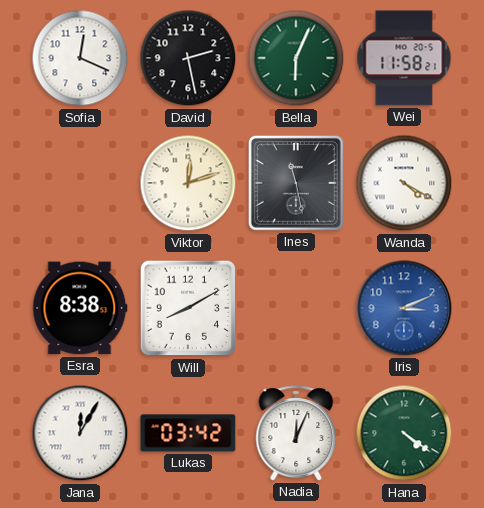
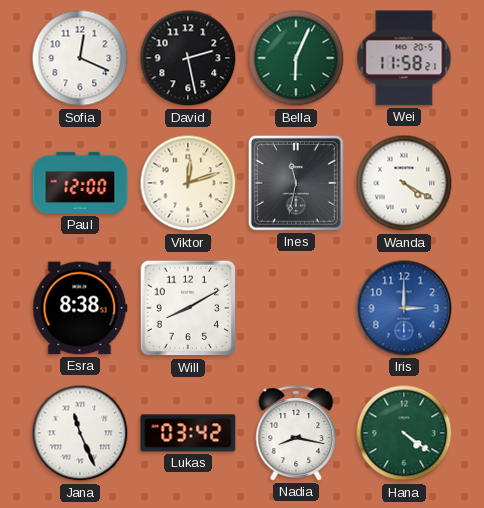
Paul: none -> 12:00 (80, 183)
Ines: 11:28 -> 11:32 (296, 183)
Iris: 3:11 -> 3:00 (404, 308)
Jana: 12:05 -> 11:26 (80, 433)
Nadia: 12:04 -> 8:17 (296, 433)
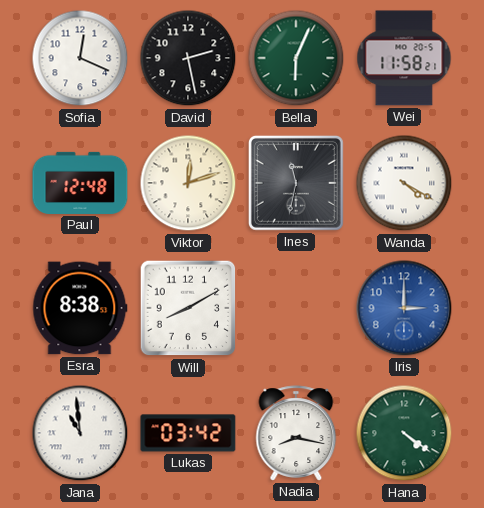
Paul: 12:00 -> 12:48 (80, 183)
Jana: 11:26 -> 10:59 (80, 433)
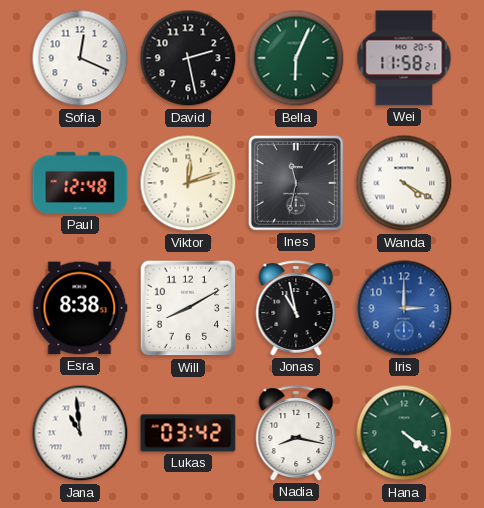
Jonas: none -> 10:58 (296, 308)
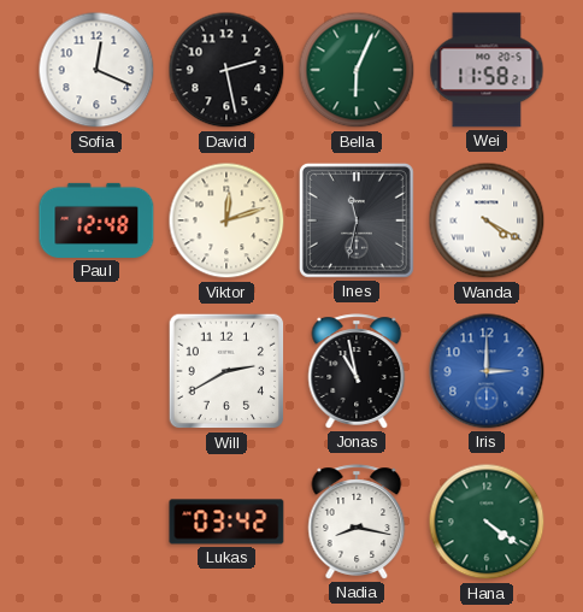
Esra: 8:38 -> none (80, 308)
Will: 8:10 -> 2:40 (226, 371)
Jana: 10:59 -> none (80, 433)
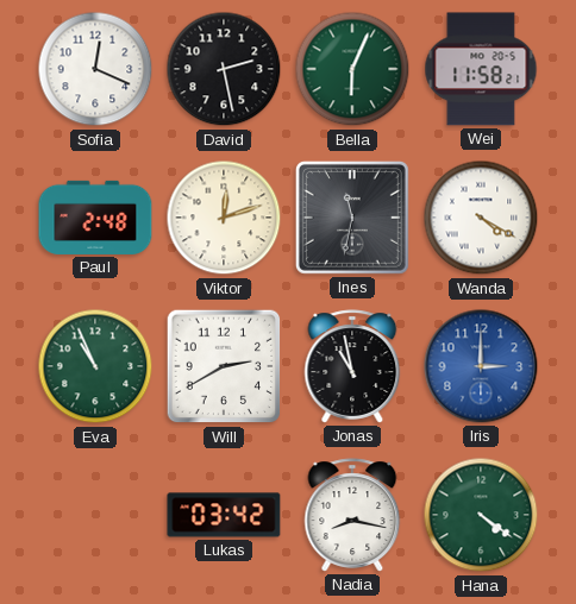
Paul: 12:48 -> 2:48 (95, 218)
Eva: none -> 10:56 (95, 366)
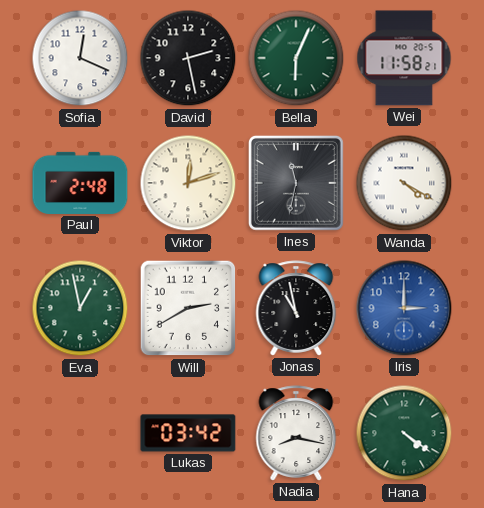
Eva: 10:56 -> 12:58 (80, 308)
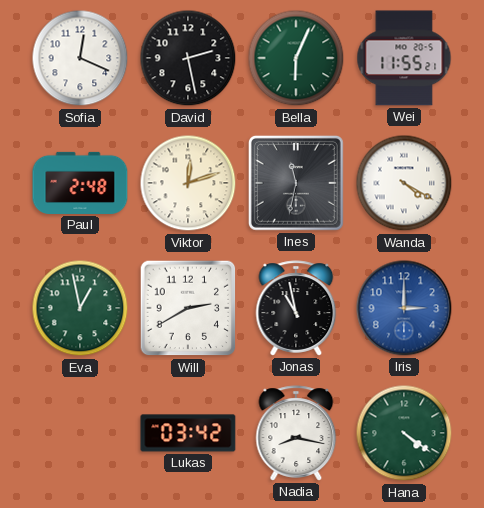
Wei: 11:58 -> 11:55 (404, 58)
